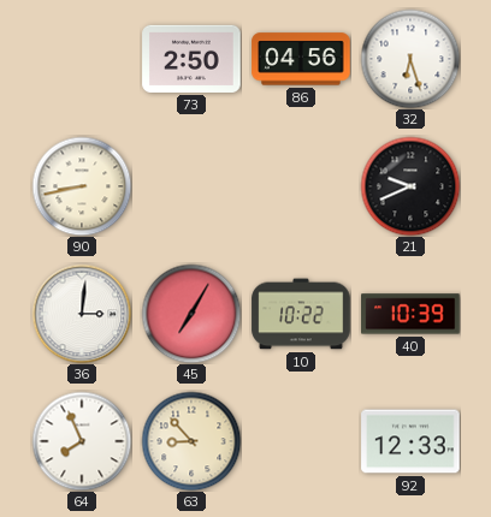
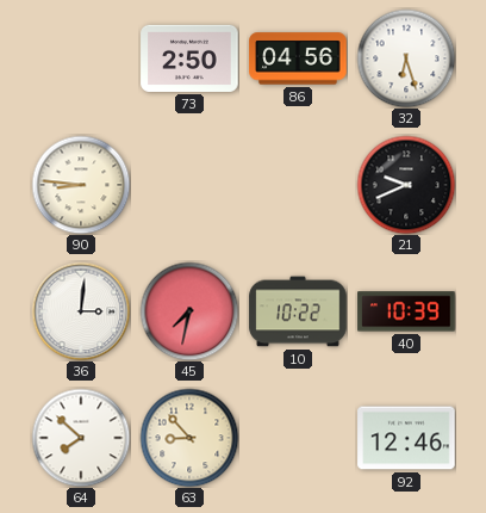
90: 8:43 -> 8:46 (81, 185)
45: 7:05 -> 7:32 (189, 311)
64: 7:56 -> 7:52 (81, 438)
92: 12:33 -> 12:46 (406, 438)
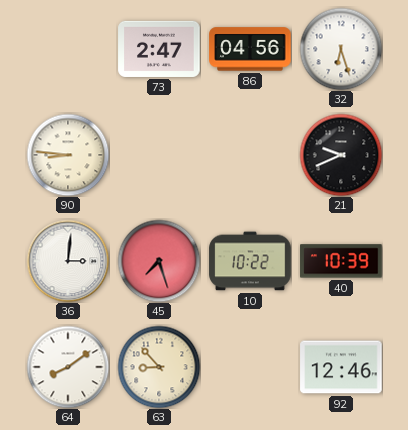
73: 2:50 -> 2:47 (159, 49)
45: 7:32 -> 7:27 (159, 261)
64: 7:52 -> 8:09 (68, 367)
